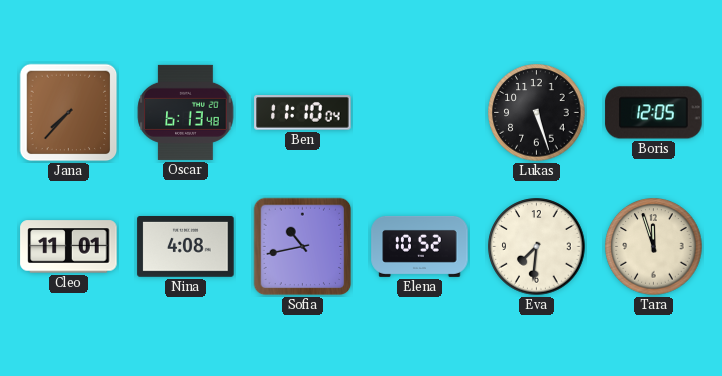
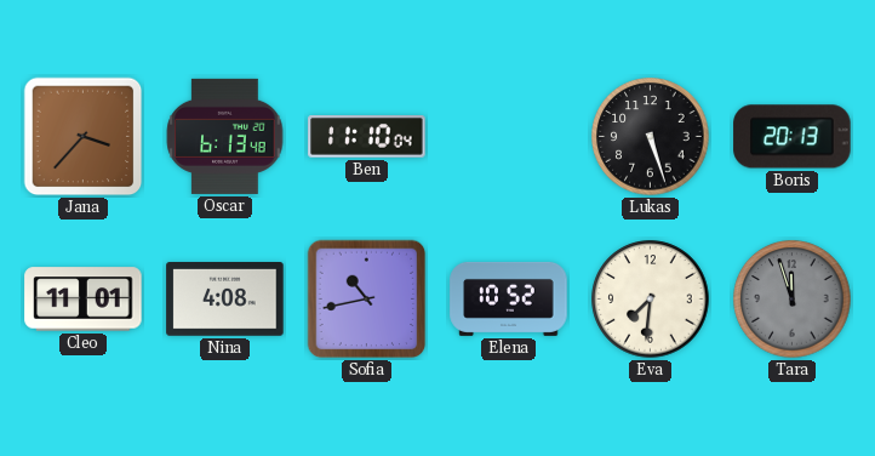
Jana: 7:37 -> 3:37 (84, 137)
Boris: 12:05 -> 20:13 (793, 137)
Tara dial: cream -> grey (793, 300)
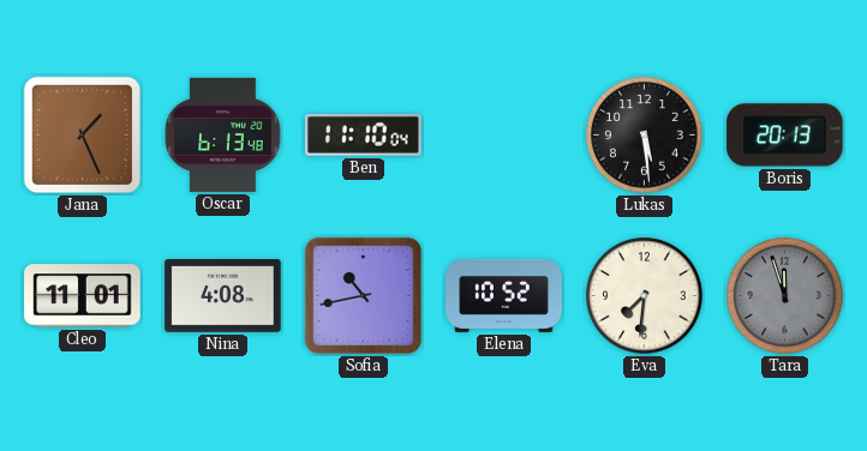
Jana: 3:37 -> 1:26 (83, 136)
Lukas: 5:27 -> 5:29 (645, 136)
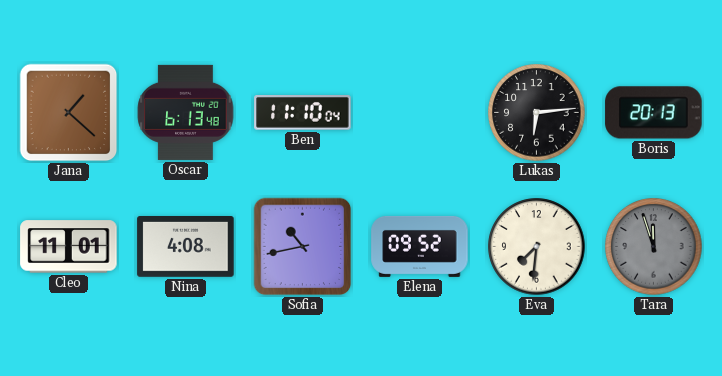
Jana: 1:26 -> 1:22 (69, 113)
Lukas: 5:29 -> 6:14 (537, 113)
Elena: 10:52 -> 09:52 (420, 246)
